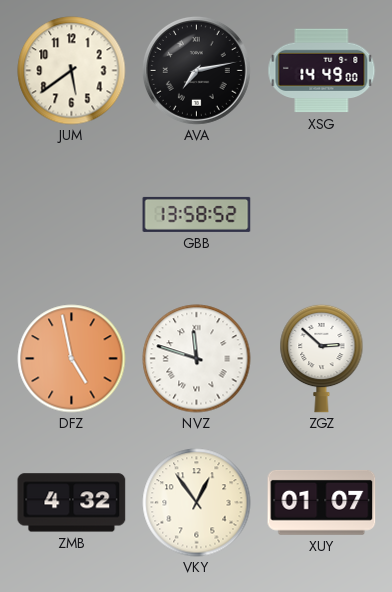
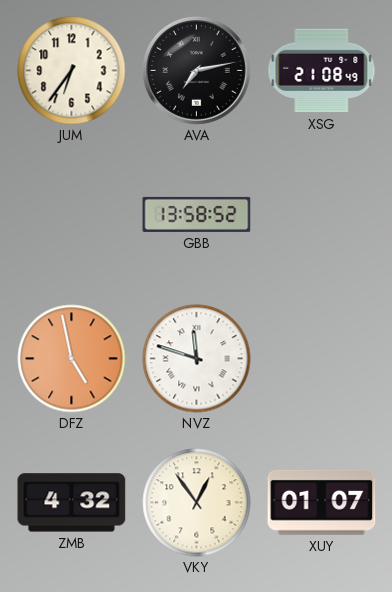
JUM: 5:39 -> 6:36 (72, 71)
XSG: 14:49 -> 21:08 (322, 71)
ZGZ: 2:52 -> none (322, 358)
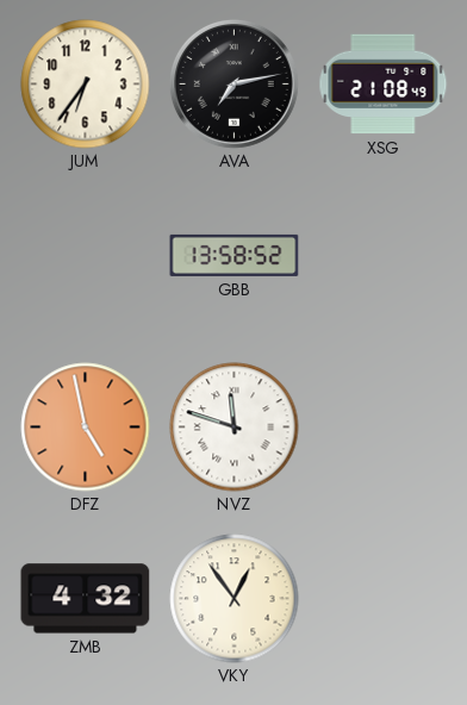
XUY: 01:07 -> none (322, 502)
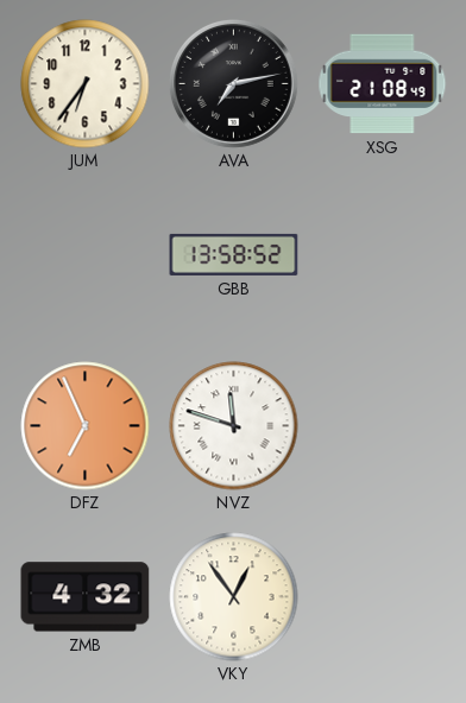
DFZ: 4:58 -> 6:56 (86, 426)
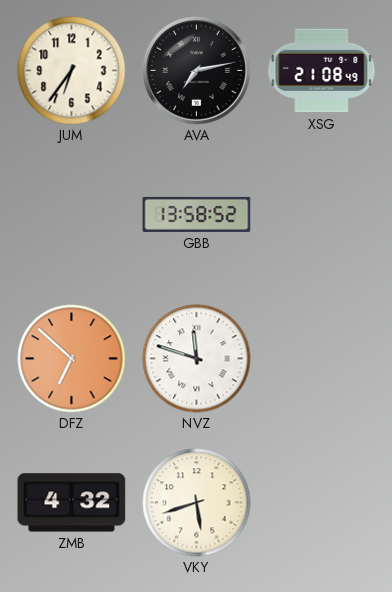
DFZ: 6:56 -> 6:52 (72, 359)
VKY: 12:54 -> 5:42 (197, 503)
